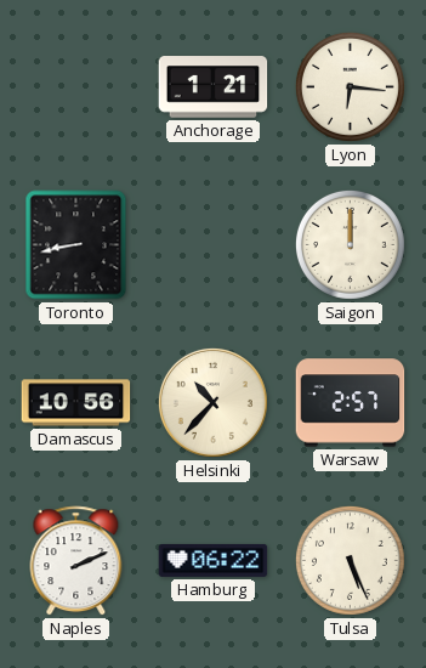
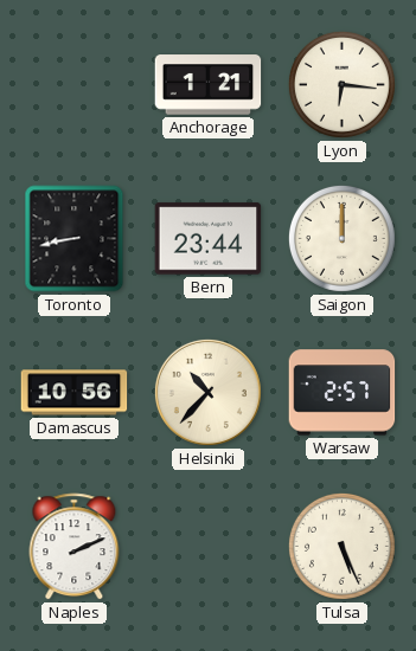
Bern: none -> 23:44 (209, 239)
Hamburg: 06:22 -> none (214, 560)
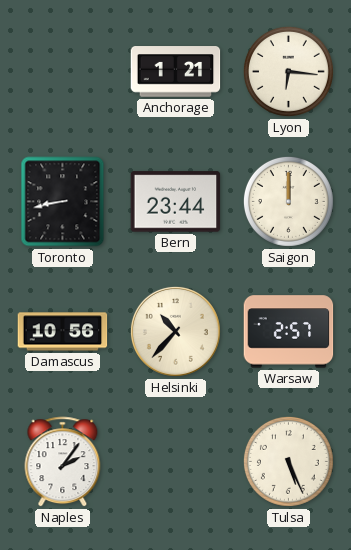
Naples: 2:11 -> 2:06 (63, 462)
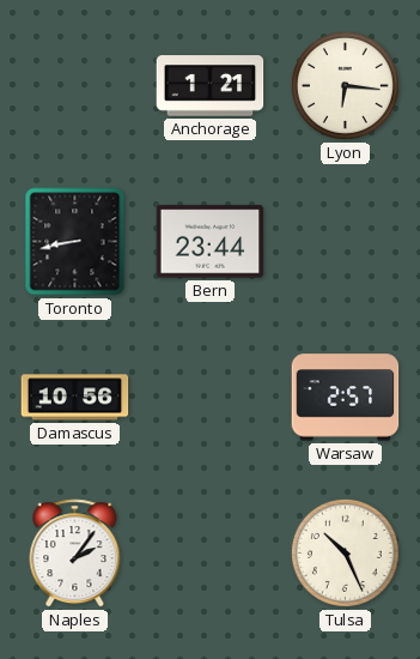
Saigon: 12:00 -> none (288, 201)
Helsinki: 10:37 -> none (175, 331)
Tulsa: 5:26 -> 10:26 (345, 552)
